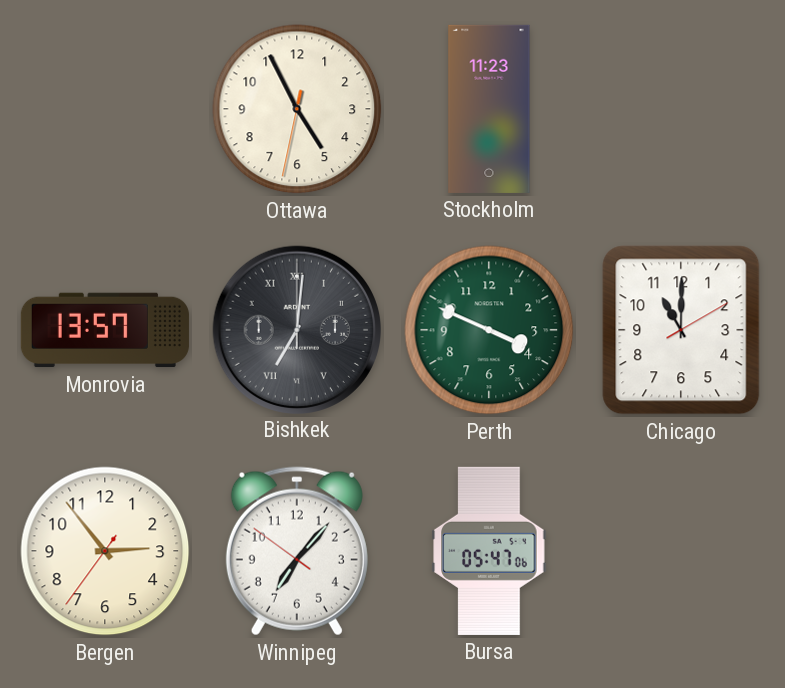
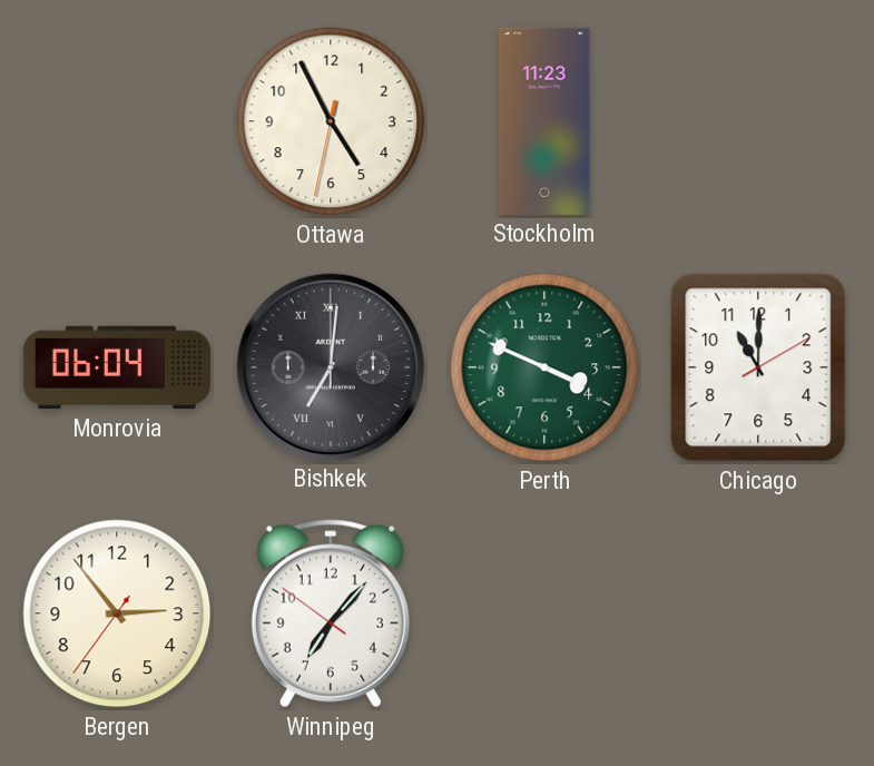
Monrovia: 13:57 -> 06:04 (117, 367)
Bursa: 05:47 -> none (489, 551)
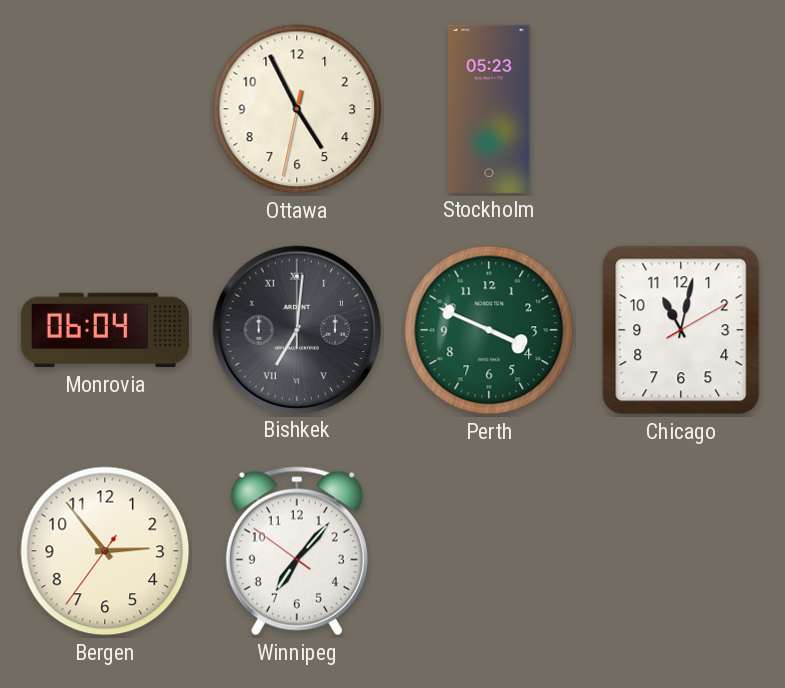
Stockholm: 11:23 -> 05:23 (489, 109)
Chicago: 11:00 -> 11:02 (681, 330)
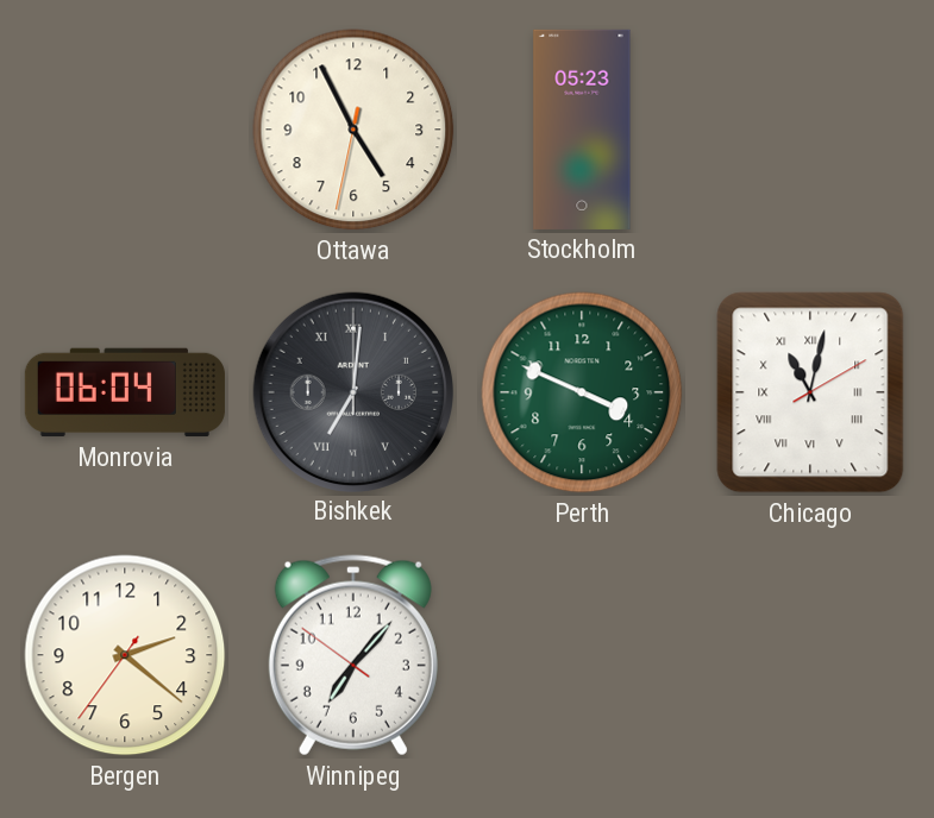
Chicago numerals: Arabic -> Roman (810, 392)
Bergen: 2:53 -> 2:21 (125, 655)
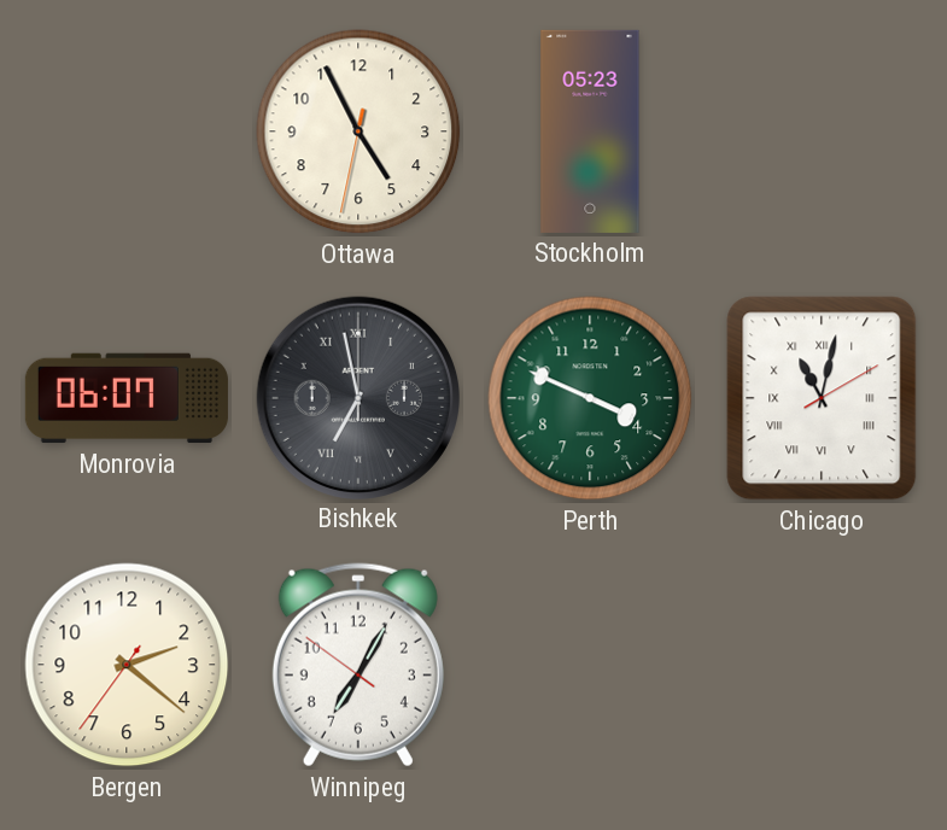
Monrovia: 06:04 -> 06:07 (127, 398)
Bishkek: 7:01 -> 6:58 (357, 397)
Winnipeg: 7:06 -> 7:04 (358, 665)
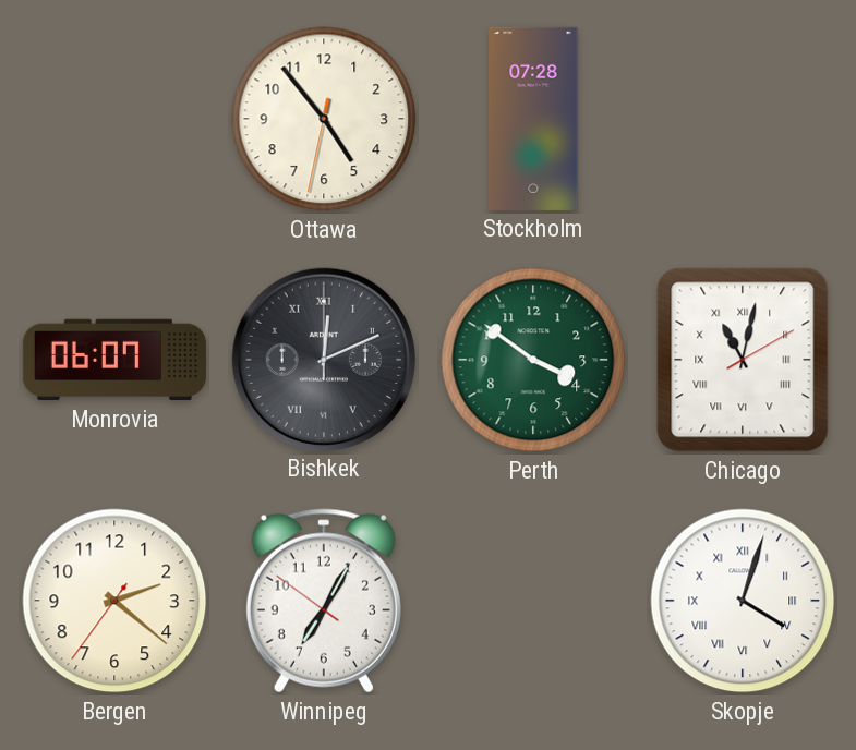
Ottawa: 4:55 -> 4:53 (324, 119)
Stockholm: 05:23 -> 07:28 (533, 119)
Bishkek: 6:58 -> 12:11 (323, 359)
Perth: 3:49 -> 3:51 (533, 360)
Skopje: none -> 4:03 (743, 601)
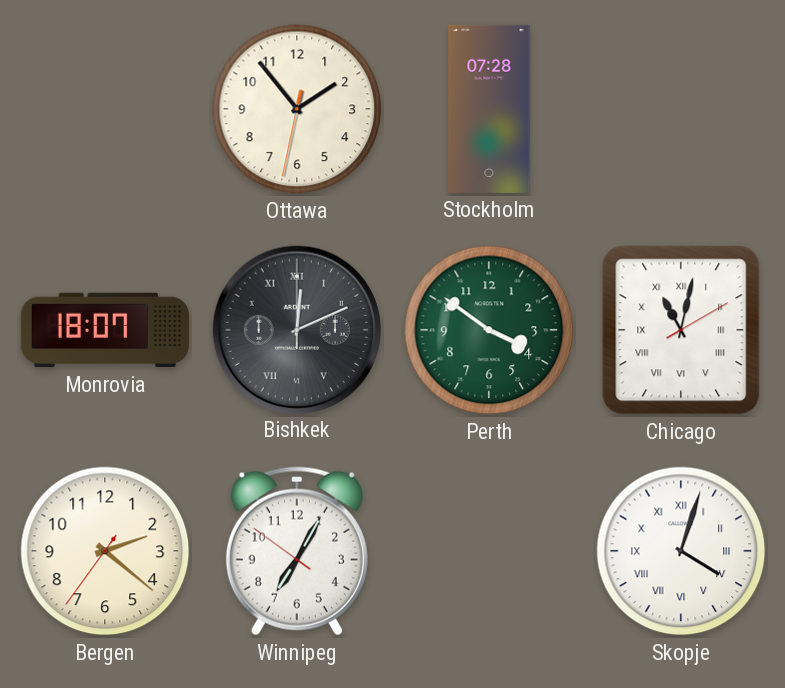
Ottawa: 4:53 -> 1:53 (297, 109)
Monrovia: 06:07 -> 18:07 (105, 330)
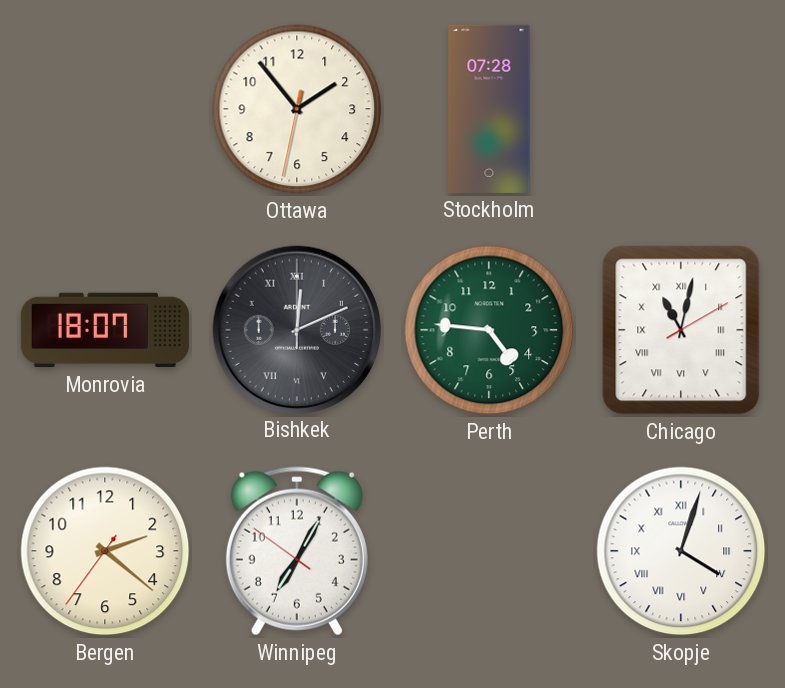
Perth: 3:51 -> 4:46 (489, 330)
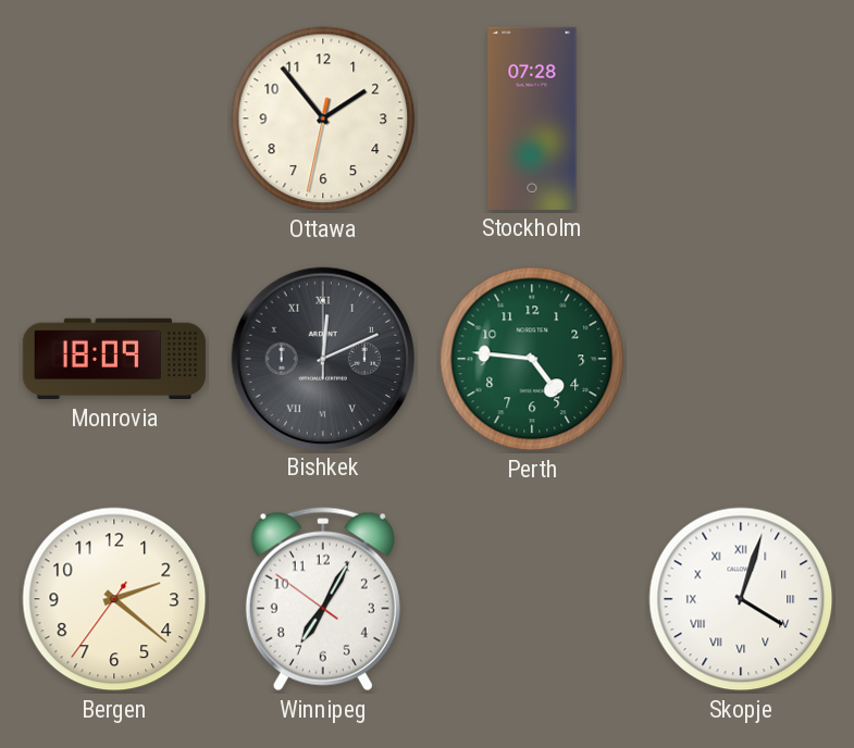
Monrovia: 18:07 -> 18:09 (114, 359)
Chicago: 11:02 -> none (681, 330)
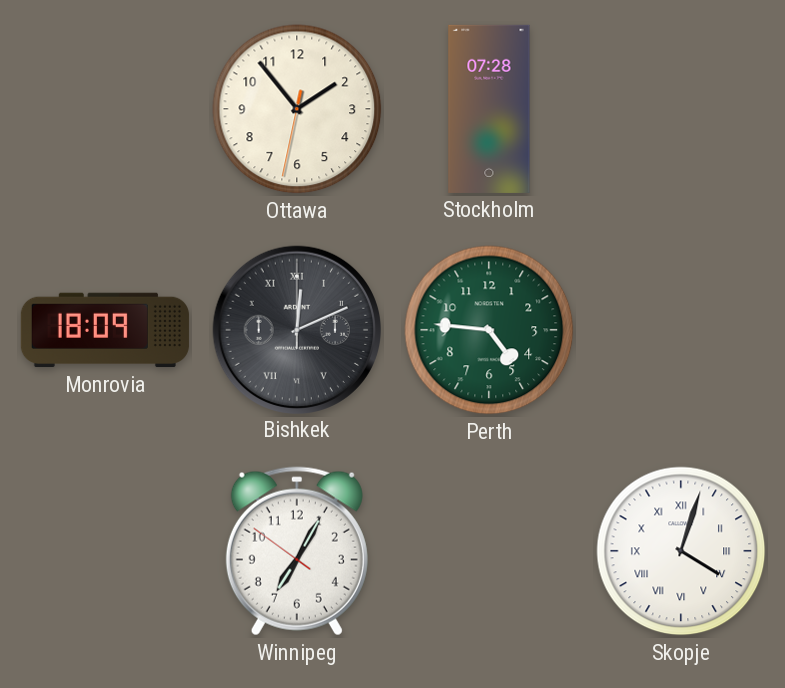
Bergen: 2:21 -> none (114, 599)
